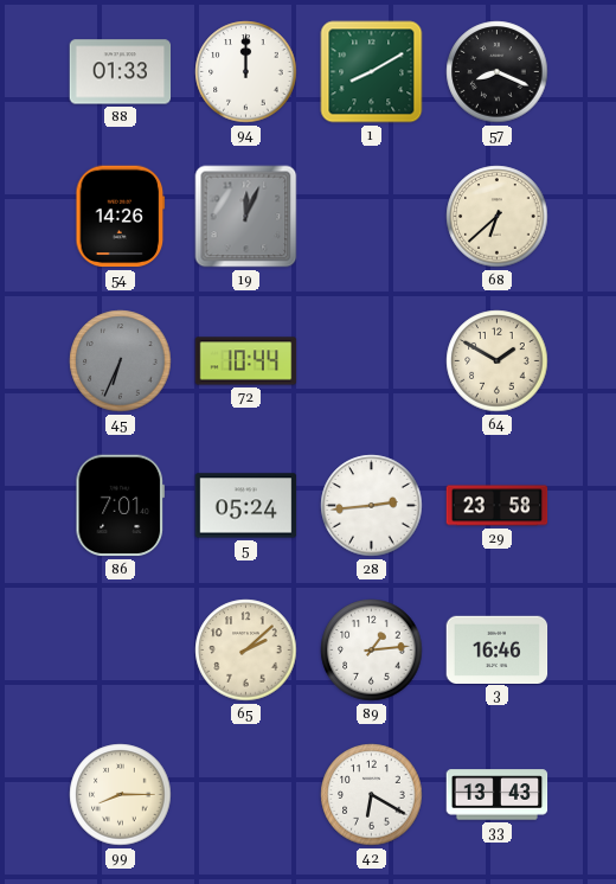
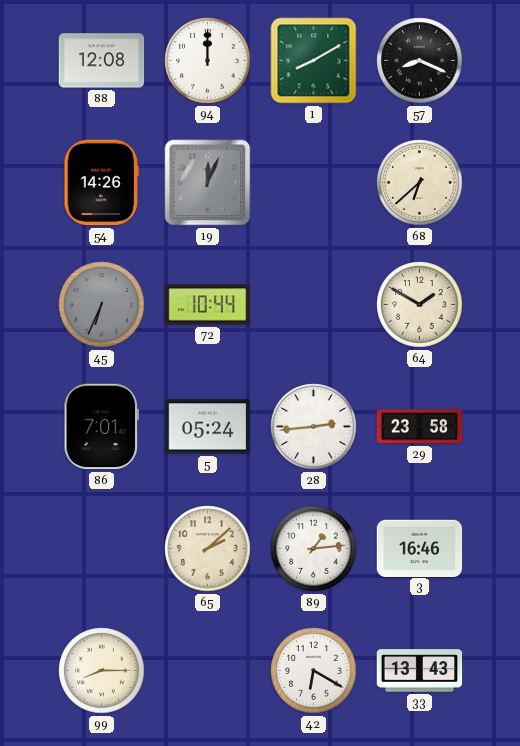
88: 01:33 -> 12:08 (102, 61)
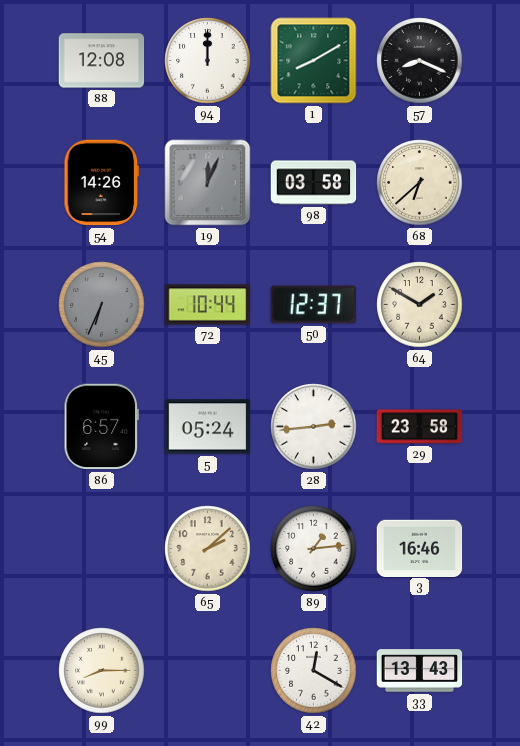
98: none -> 03:58 (314, 183)
50: none -> 12:37 (314, 305)
86: 7:01 -> 6:57 (101, 427)
42: 6:20 -> 12:20 (314, 671)
